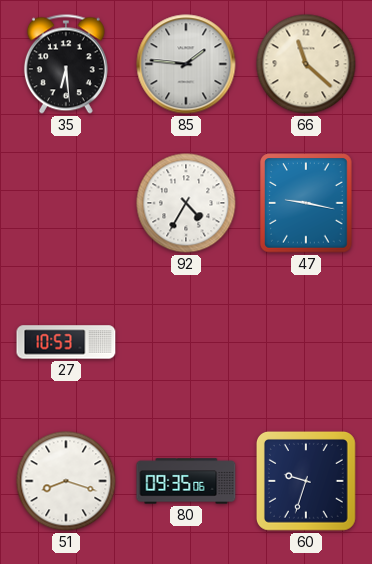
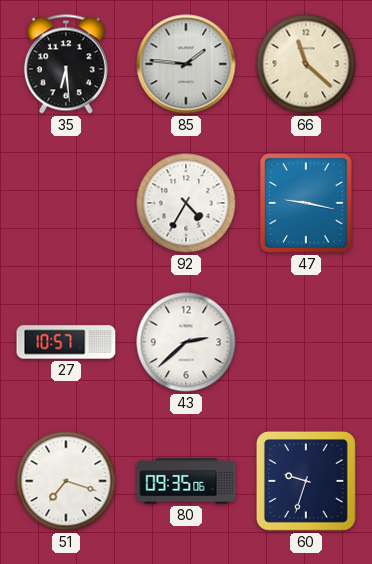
27: 10:53 -> 10:57 (66, 342)
43: none -> 2:38 (186, 342)
51: 8:18 -> 7:18 (66, 481)
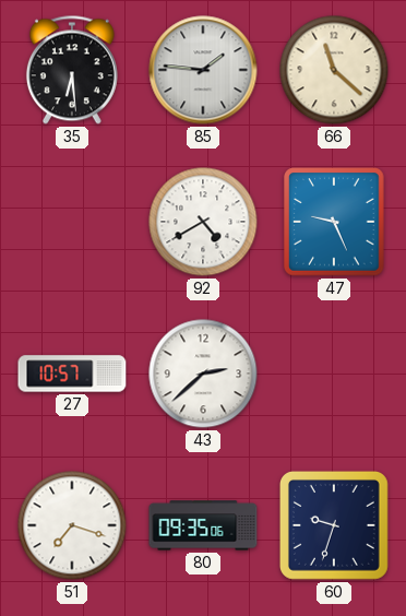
92: 4:35 -> 4:40 (203, 222)
47: 9:17 -> 9:26 (334, 222)
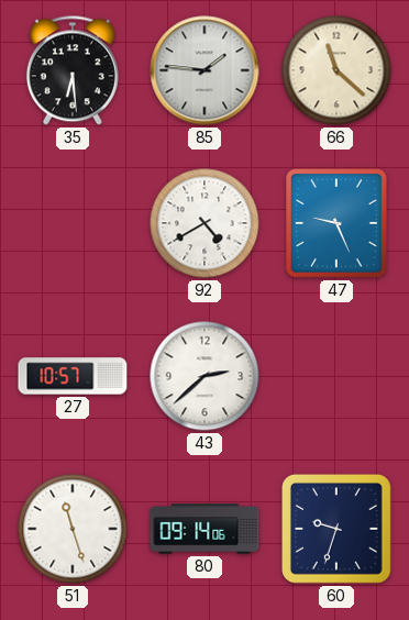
51: 7:18 -> 11:27 (73, 529)
80: 09:35 -> 09:14 (204, 529)
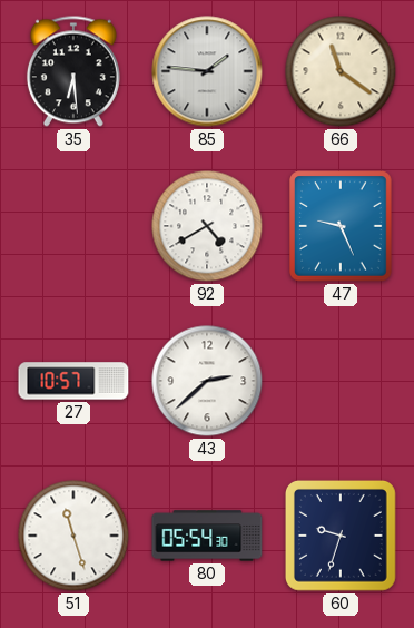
66: 11:22 -> 11:21 (341, 71)
80: 09:14 -> 05:54 (207, 536)
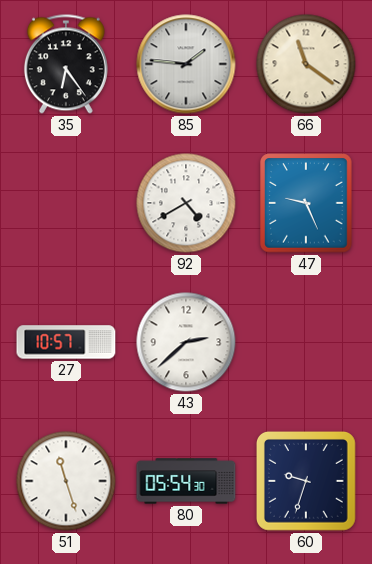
35: 6:29 -> 6:24 (66, 64)
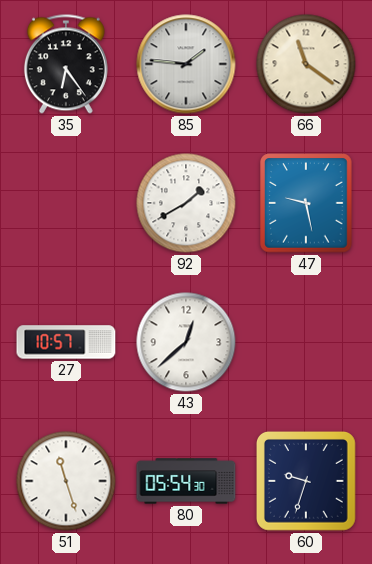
92: 4:40 -> 1:40 (186, 203)
47: 9:26 -> 9:28 (306, 203)
43: 2:38 -> 12:38 (186, 342)
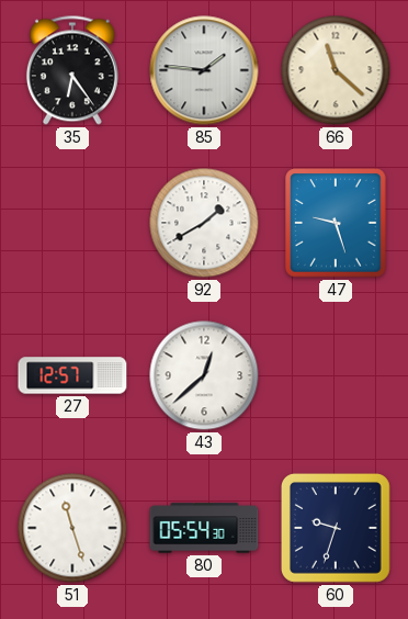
66: 11:21 -> 11:22 (336, 70)
47: 9:28 -> 9:27 (336, 223)
27: 10:57 -> 12:57 (72, 375)
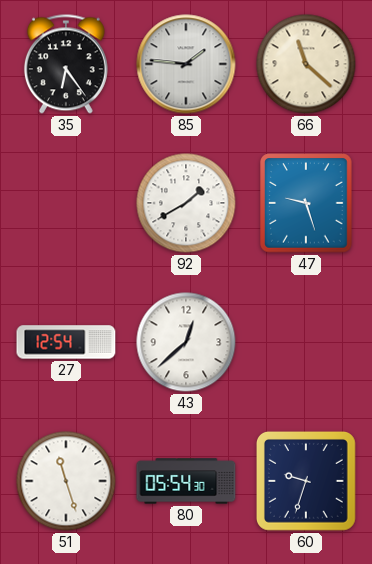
27: 12:57 -> 12:54 (66, 342)
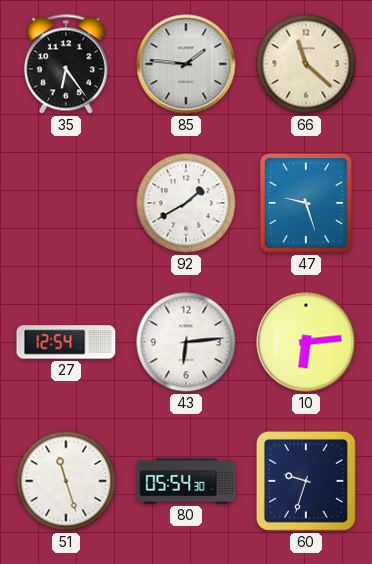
43: 12:38 -> 6:14 (186, 342)
10: none -> 6:14 (306, 342)
